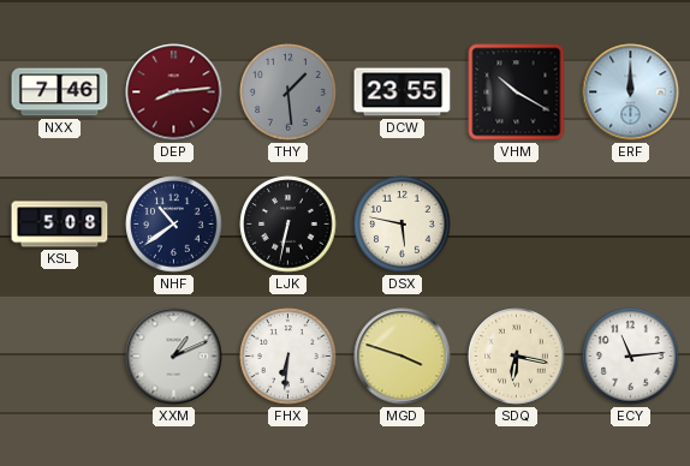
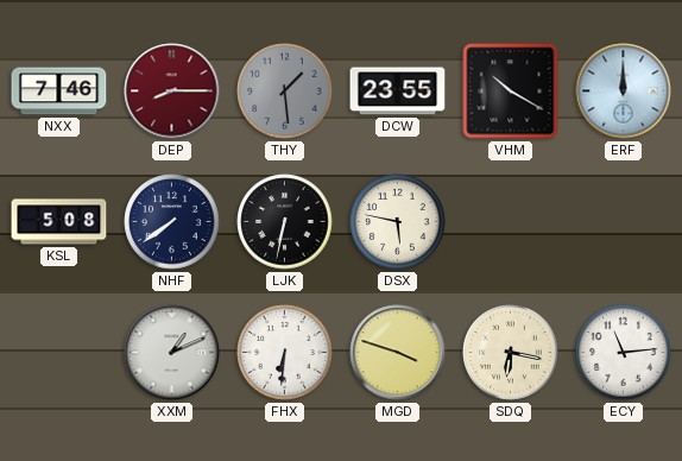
DEP: 8:14 -> 8:15 (172, 91)
NHF: 10:39 -> 7:39 (172, 222)
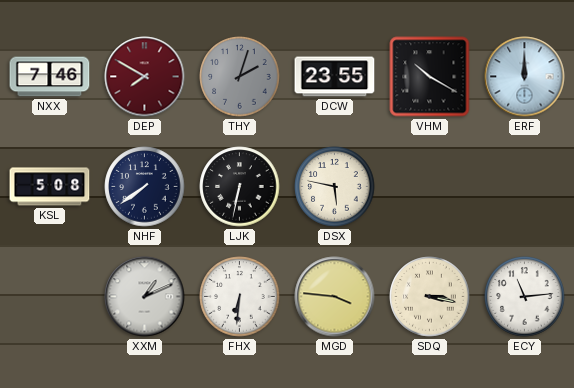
DEP: 8:15 -> 7:50 (145, 77)
THY: 1:29 -> 2:03 (240, 77)
MGD: 3:48 -> 3:46 (335, 297)
SDQ: 6:17 -> 3:17 (430, 297)
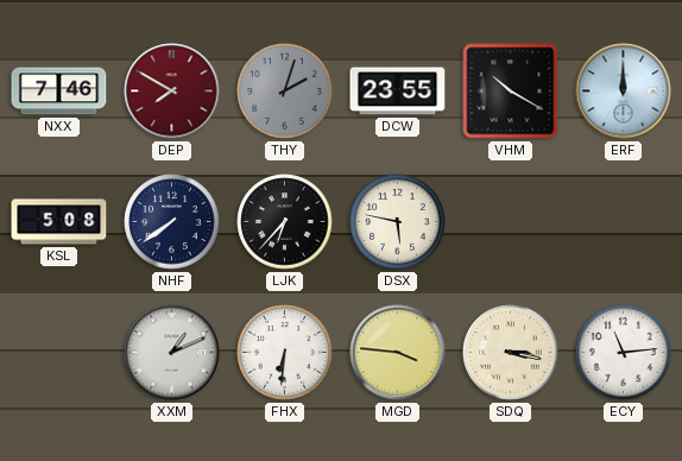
LJK: 6:32 -> 6:37 (285, 222)
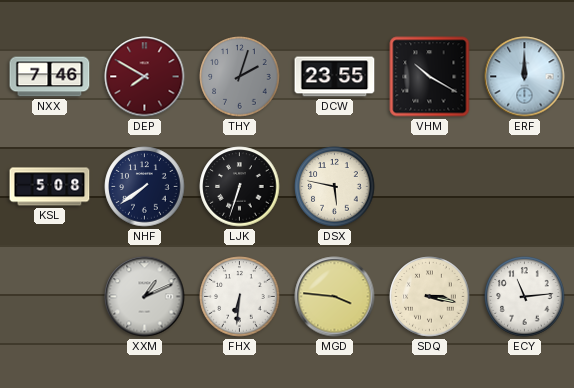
LJK: 6:37 -> 6:33 (240, 187)
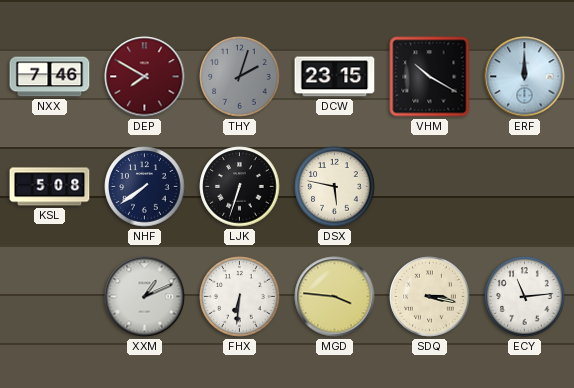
DCW: 23:55 -> 23:15 (335, 77)
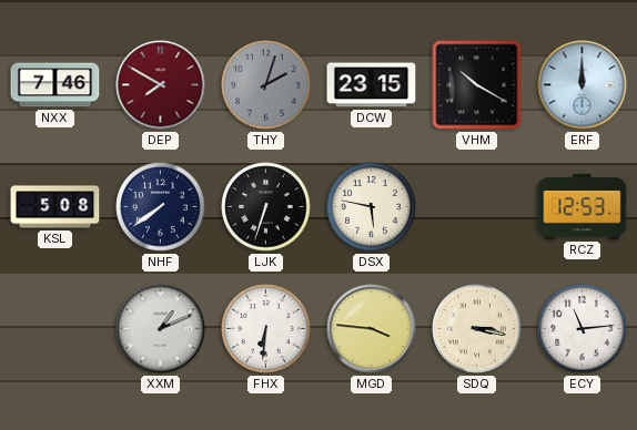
RCZ: none -> 12:53 (583, 206)
